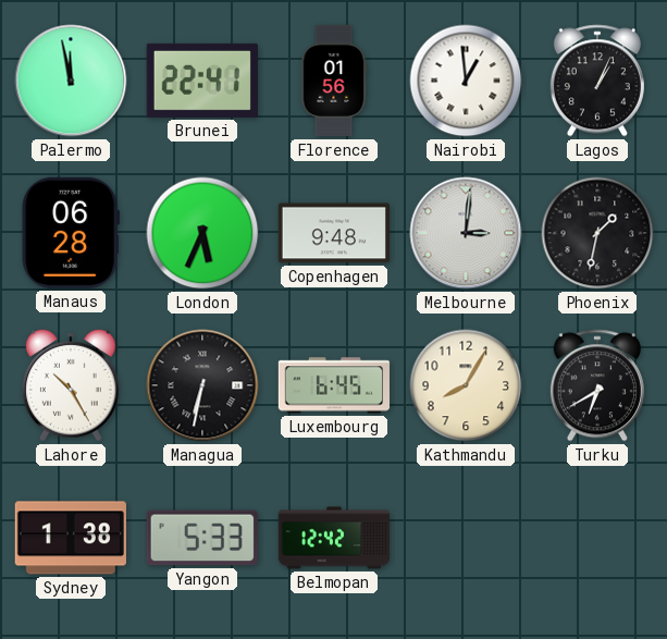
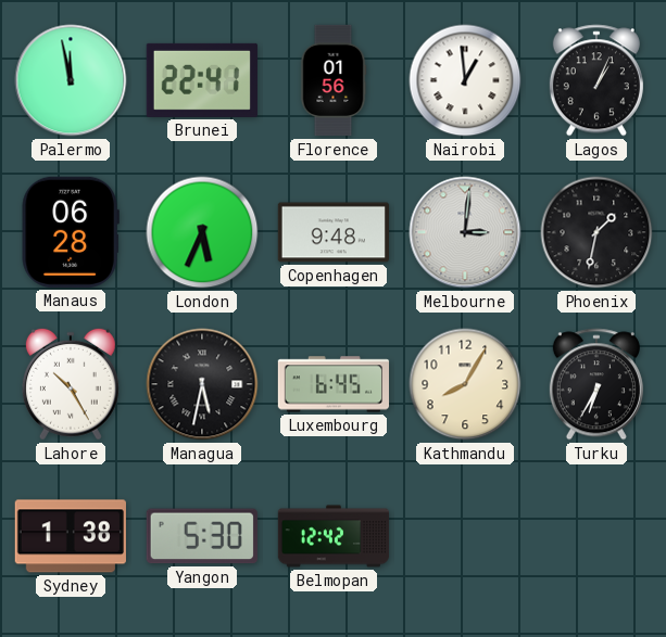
Managua: 6:32 -> 5:32 (202, 384)
Turku: 6:40 -> 6:35 (596, 384)
Yangon: 5:33 -> 5:30 (202, 536)
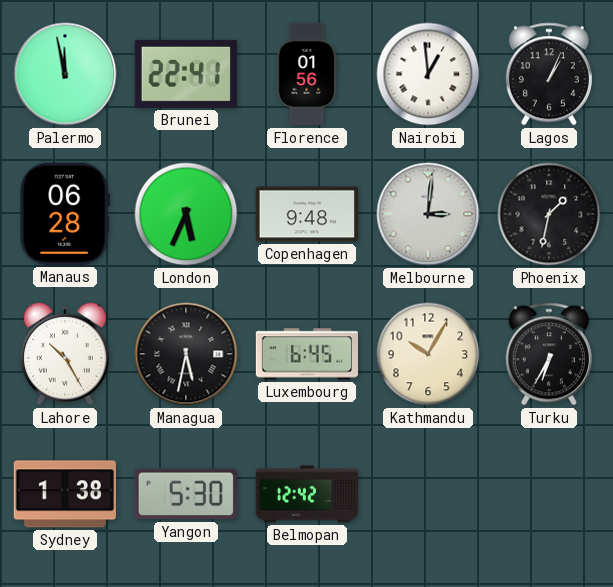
Kathmandu: 8:05 -> 10:05 (428, 354)
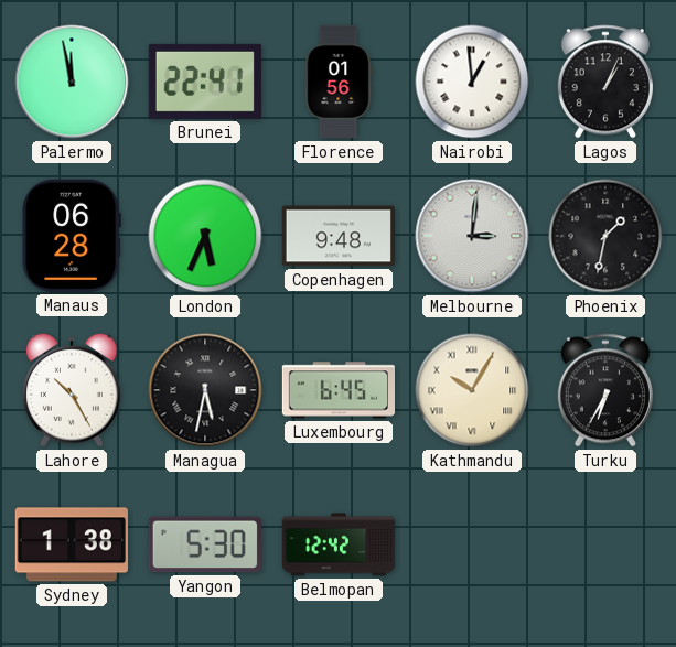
Kathmandu numerals: Arabic -> Roman (472, 390)
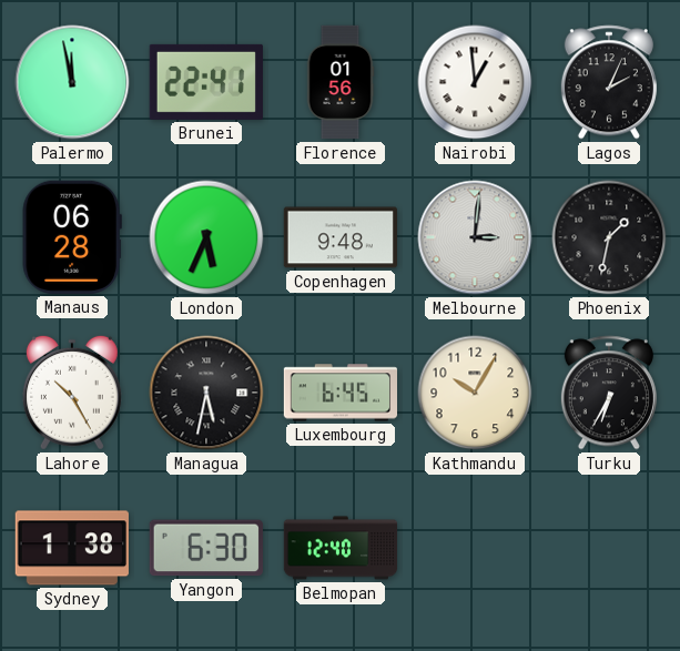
Lagos: 1:04 -> 2:04 (609, 82)
Kathmandu numerals: Roman -> Arabic (475, 393)
Yangon: 5:30 -> 6:30 (206, 548)
Belmopan: 12:42 -> 12:40 (341, 548)
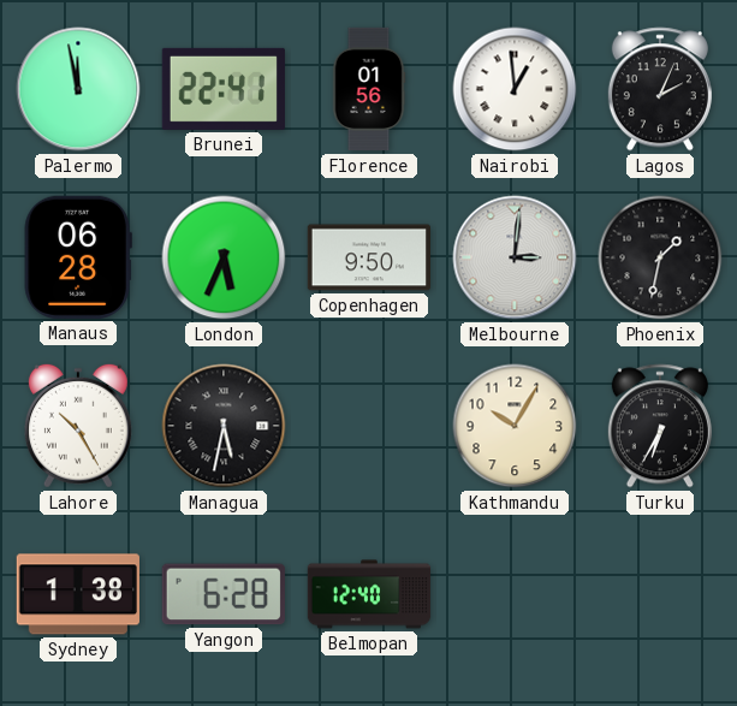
Copenhagen: 9:48 -> 9:50 (368, 257)
Luxembourg: 6:45 -> none (341, 393)
Yangon: 6:30 -> 6:28 (224, 594)
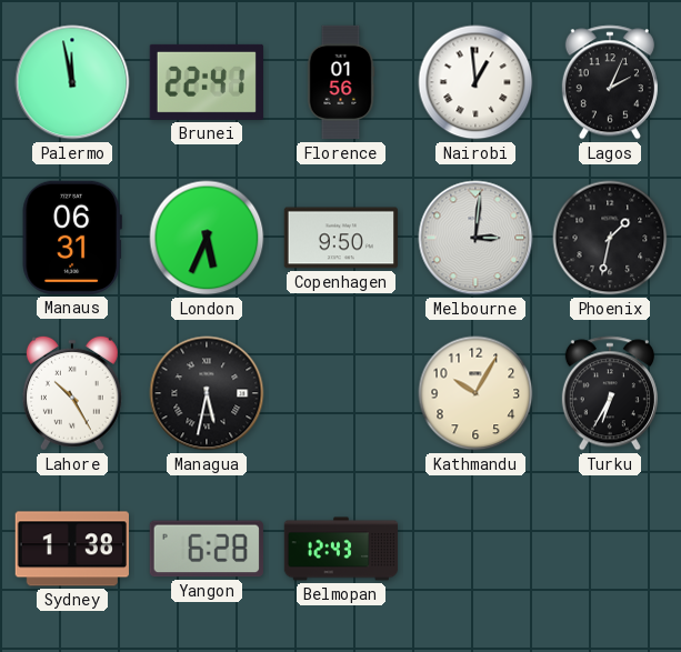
Manaus: 06:28 -> 06:31 (72, 238)
Belmopan: 12:40 -> 12:43 (341, 549)
